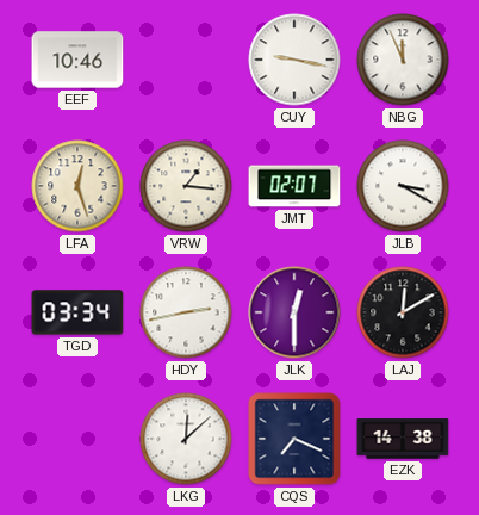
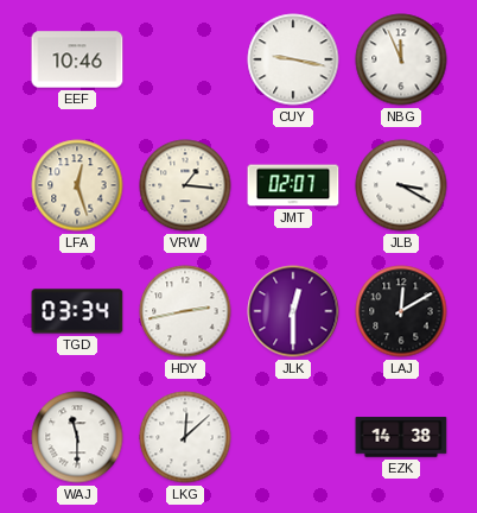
WAJ: none -> 11:30 (77, 437)
CQS: 7:19 -> none (294, 439)
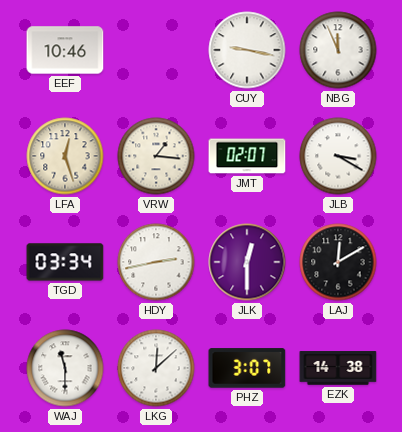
PHZ: none -> 3:07 (247, 368)
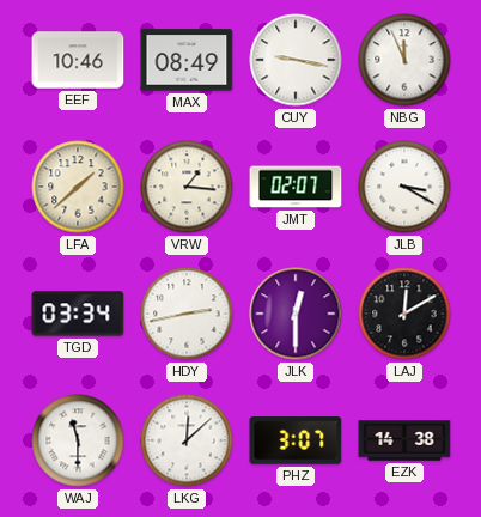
MAX: none -> 08:49 (187, 60)
LFA: 12:27 -> 1:38 (78, 187)
